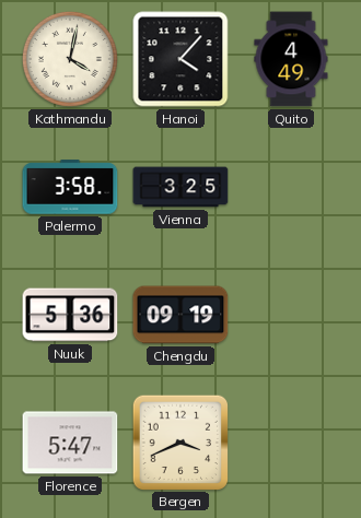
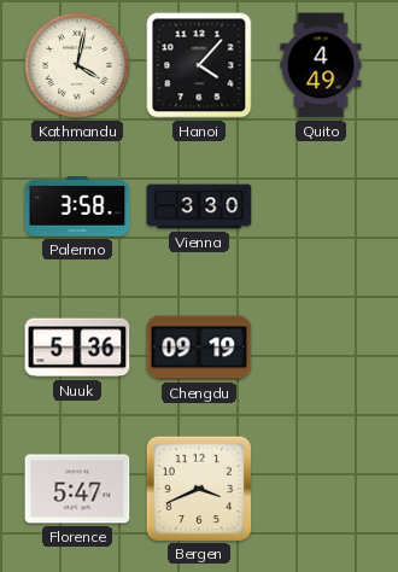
Vienna: 3:25 -> 3:30 (199, 206)
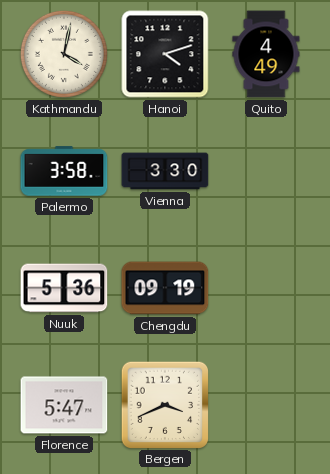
Hanoi: 4:07 -> 4:12 (165, 54)
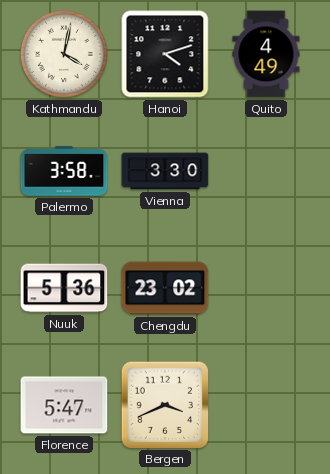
Chengdu: 09:19 -> 23:02 (165, 288)
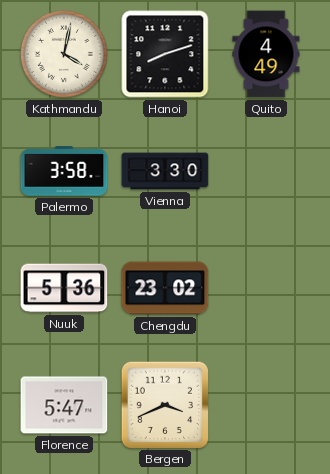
Hanoi: 4:12 -> 8:12 (165, 54)
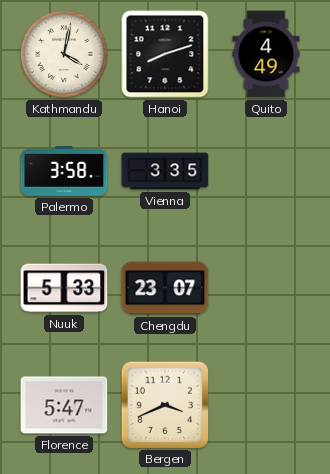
Vienna: 3:30 -> 3:35 (165, 171)
Nuuk: 5:36 -> 5:33 (64, 288)
Chengdu: 23:02 -> 23:07 (165, 288)
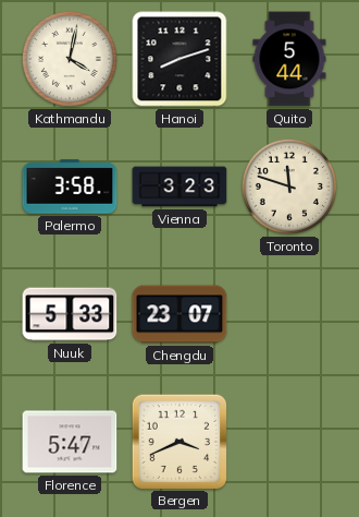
Quito: 4:49 -> 5:44 (289, 59)
Vienna: 3:35 -> 3:23 (179, 187)
Toronto: none -> 11:48 (289, 187)
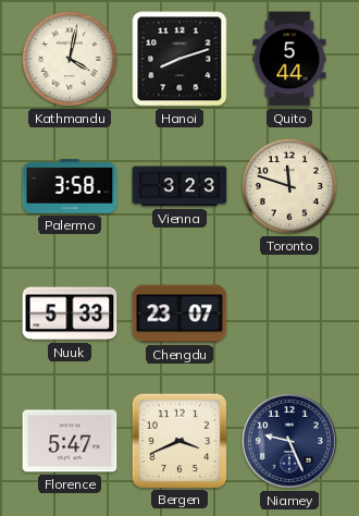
Niamey: none -> 9:26 (289, 441)
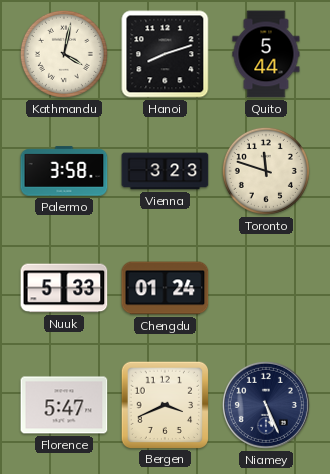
Chengdu: 23:07 -> 01:24 (165, 288)
Niamey: 9:26 -> 5:26 (266, 405)
